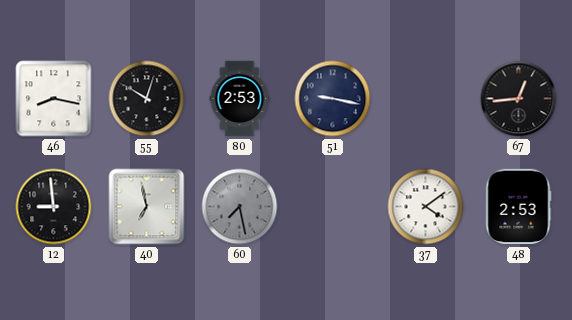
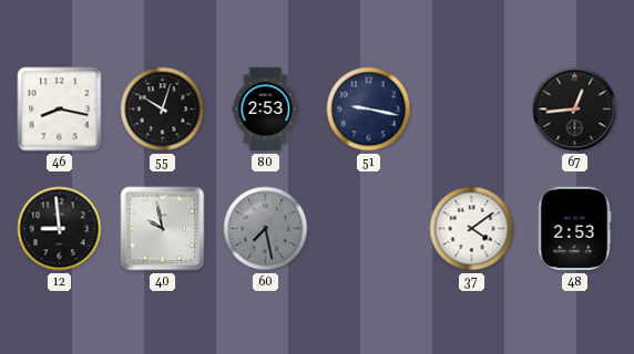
40: 6:58 -> 9:58 (163, 229)
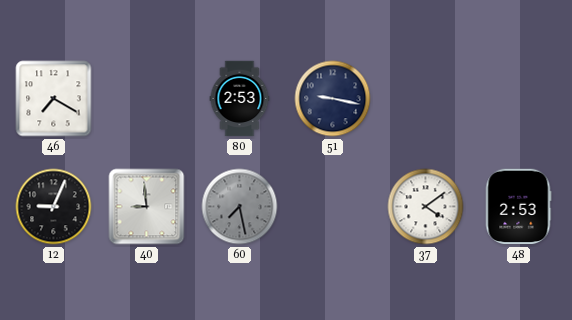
46: 8:17 -> 7:20 (54, 99)
55: 10:03 -> none (163, 110)
67: 12:44 -> none (575, 110)
12: 8:59 -> 9:04 (54, 207)
40: 9:58 -> 8:59 (147, 207)
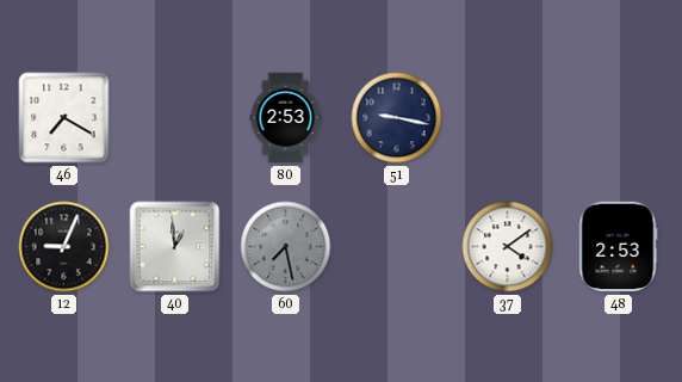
40: 8:59 -> 12:59 (175, 247)
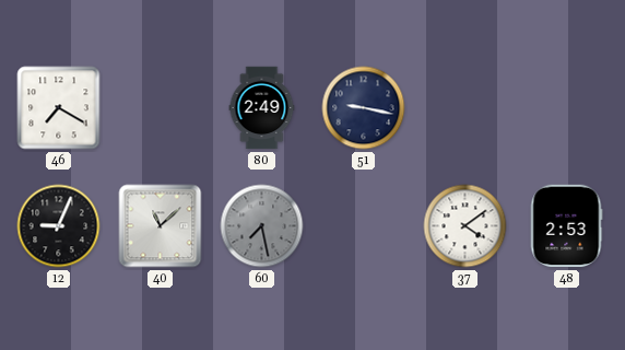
80: 2:53 -> 2:49 (262, 108)
40: 12:59 -> 11:08 (161, 226)
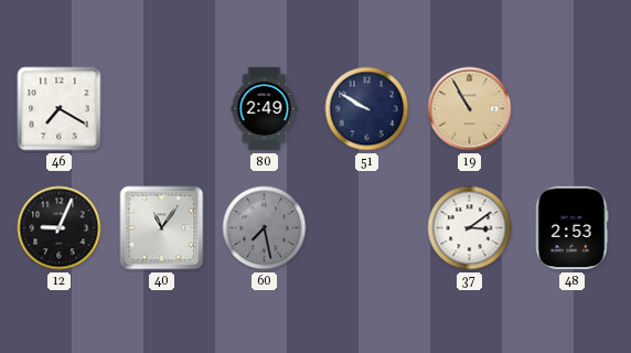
51: 9:17 -> 9:50 (367, 109)
19: none -> 10:55 (470, 109)
40: 11:08 -> 11:06 (162, 228)
37: 4:09 -> 3:09 (470, 228)
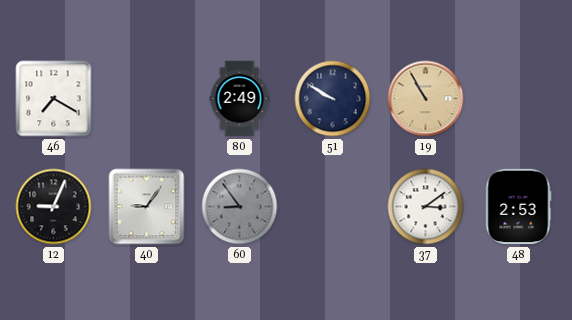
40: 11:06 -> 9:06 (147, 207)
60: 7:28 -> 8:54 (240, 207)
